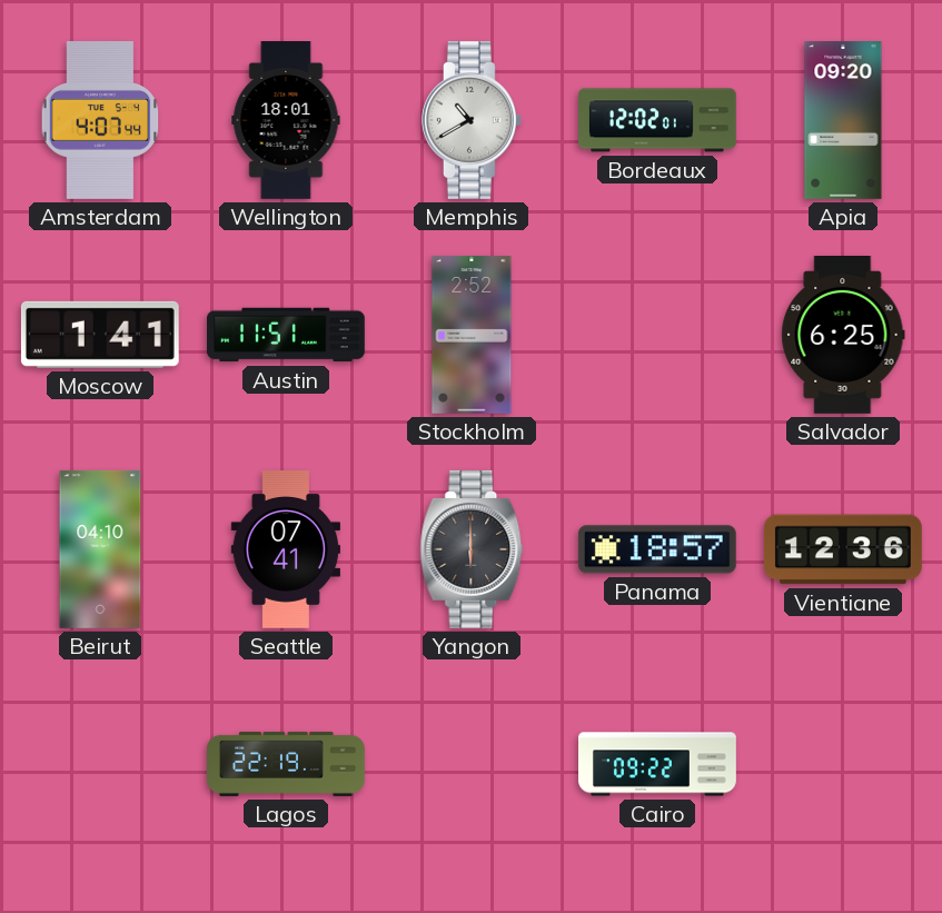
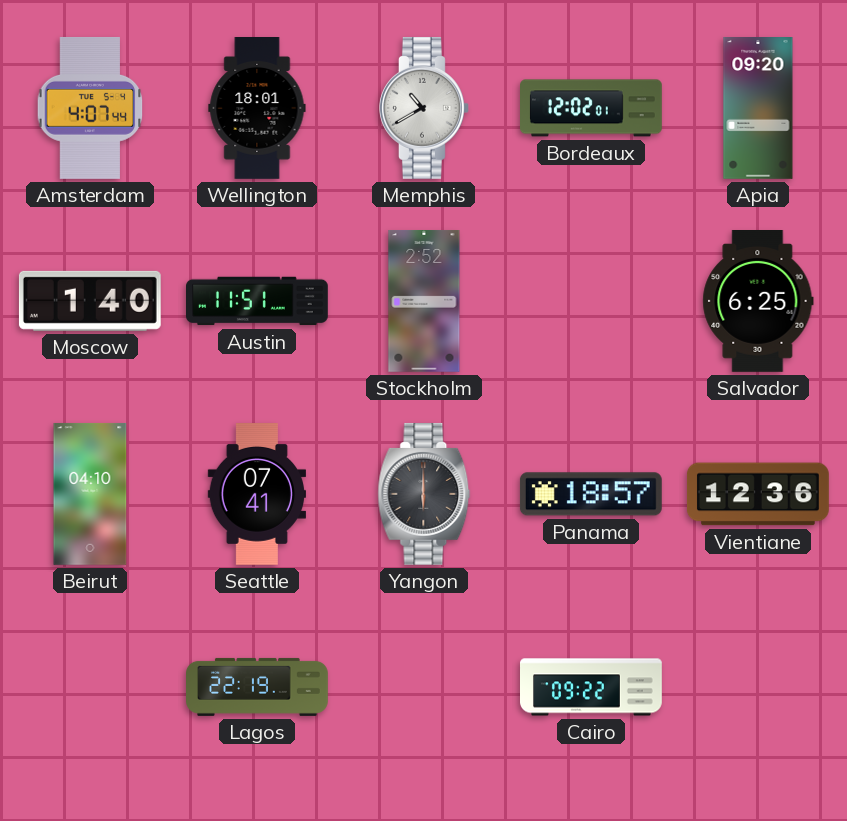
Moscow: 1:41 -> 1:40 (90, 301)
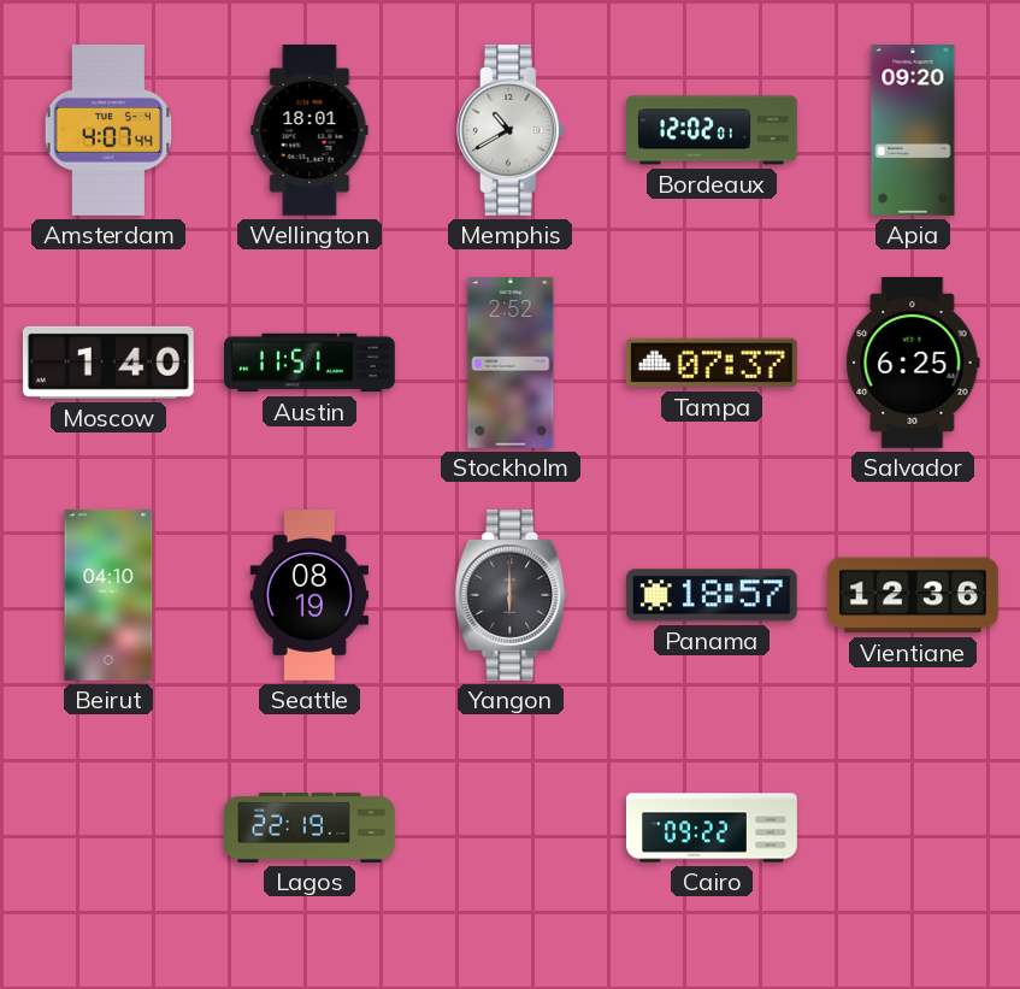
Tampa: none -> 07:37 (712, 363)
Seattle: 07:41 -> 08:19 (308, 596)
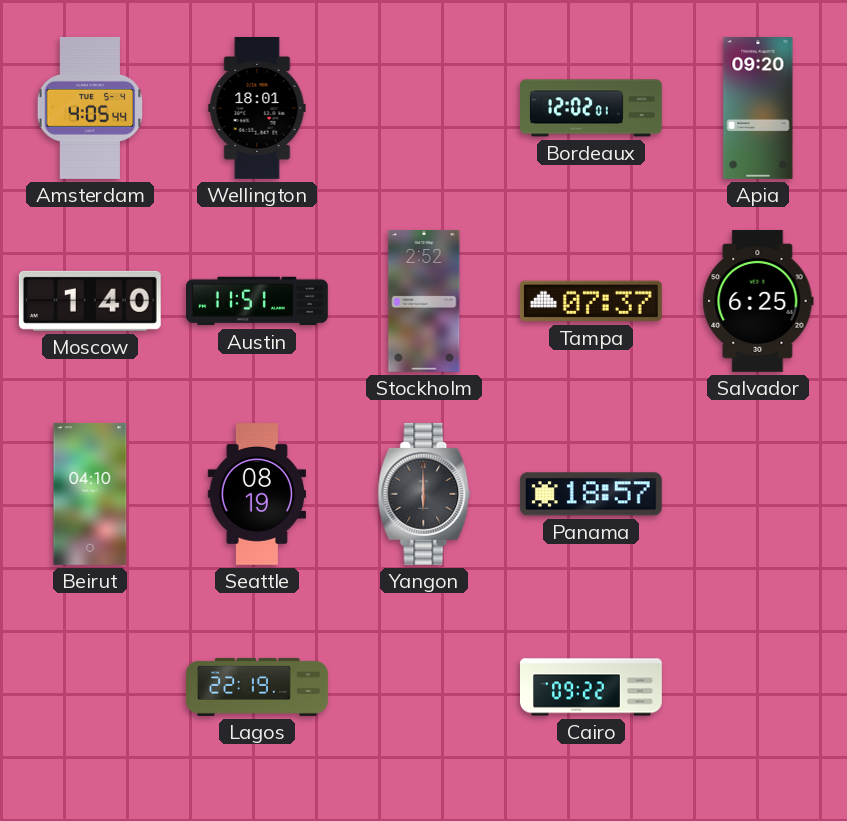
Amsterdam: 4:07 -> 4:05 (90, 108)
Memphis: 10:40 -> none (512, 130)
Vientiane: 12:36 -> none (913, 595)
